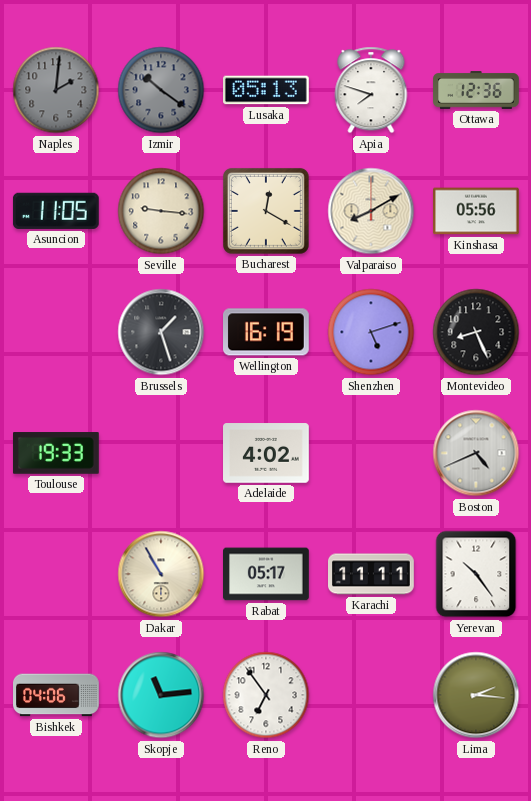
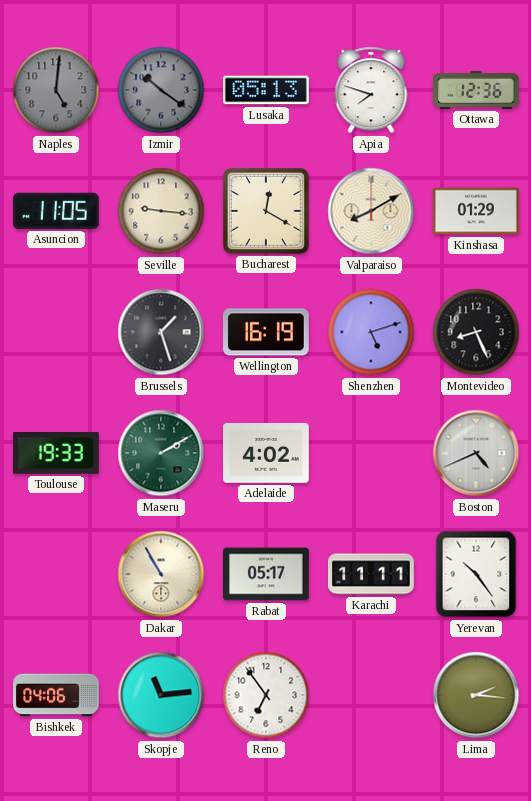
Naples: 2:01 -> 5:01 (56, 90)
Kinshasa: 05:56 -> 01:29 (477, 211)
Maseru: none -> 2:10 (161, 453)
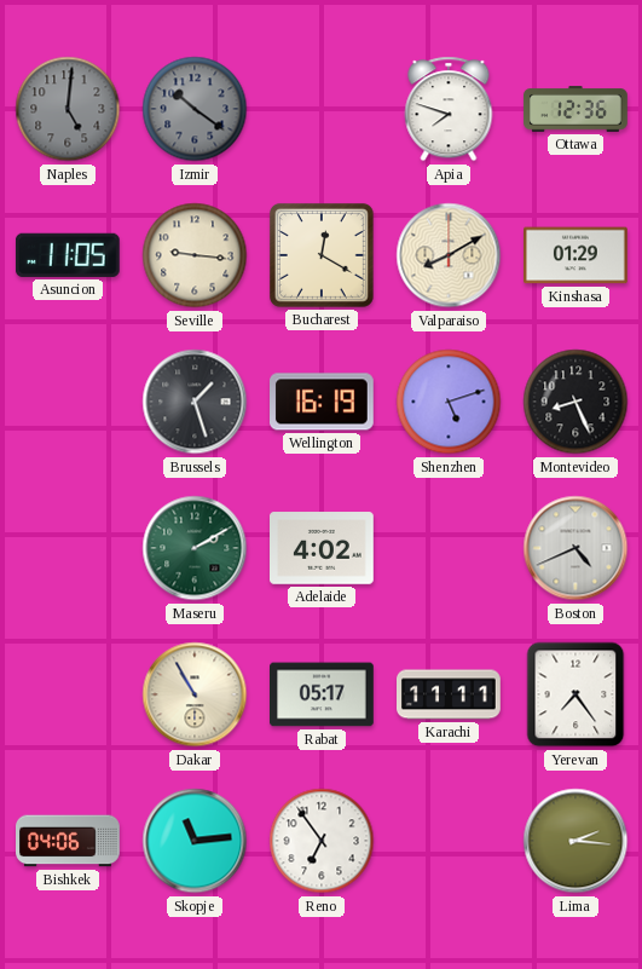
Lusaka: 05:13 -> none (267, 90)
Toulouse: 19:33 -> none (57, 453)
Yerevan: 10:24 -> 7:24 (576, 694)
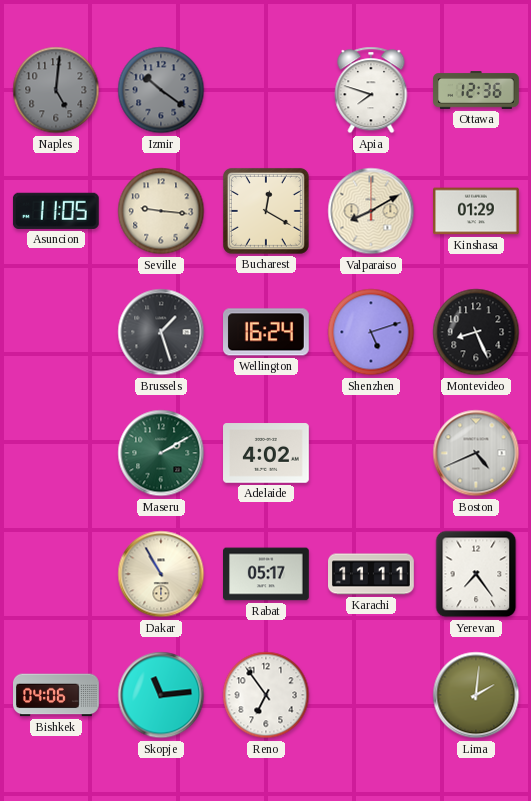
Wellington: 16:19 -> 16:24 (267, 332)
Lima: 2:16 -> 2:01 (476, 695)
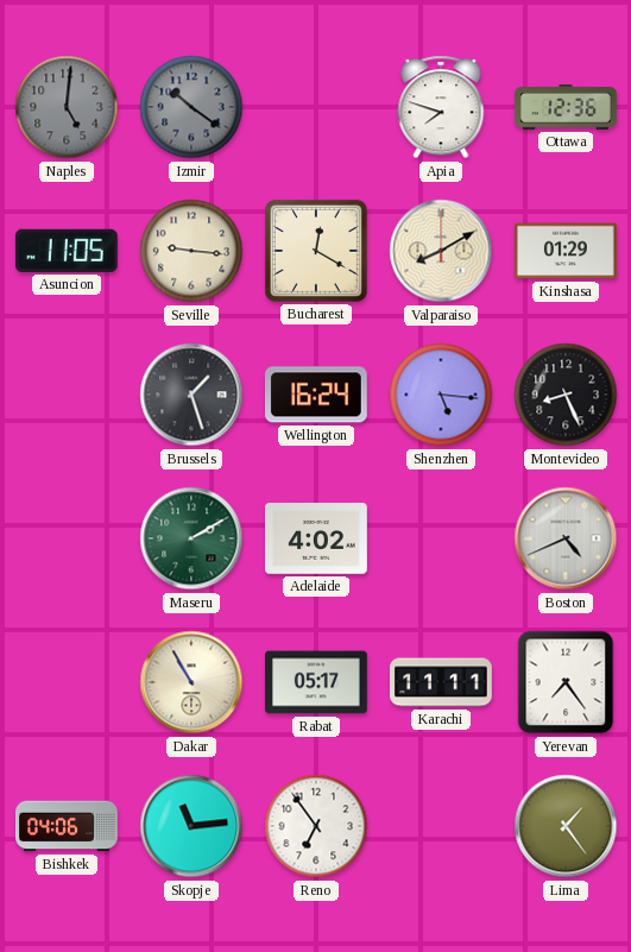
Shenzhen: 5:12 -> 5:16 (441, 395)
Lima: 2:01 -> 1:24 (566, 826)
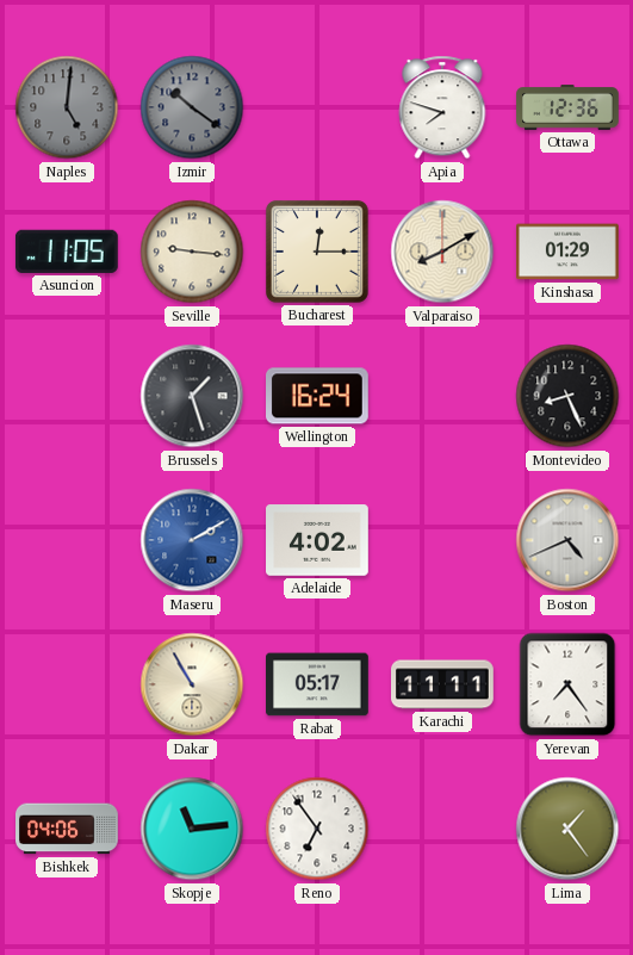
Bucharest: 12:20 -> 12:15 (317, 252)
Shenzhen: 5:16 -> none (441, 395)
Maseru dial: green -> blue (192, 540)
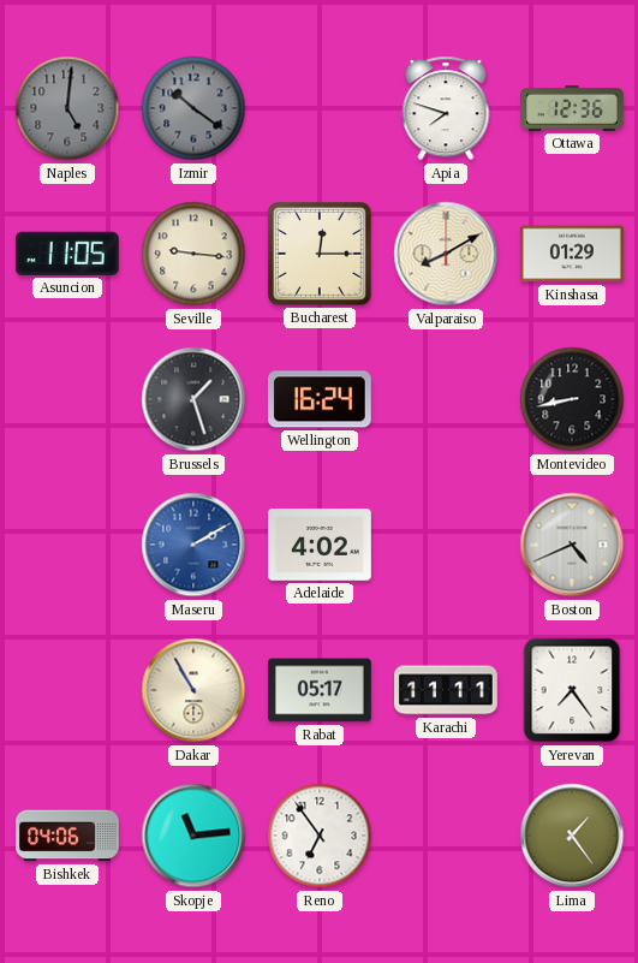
Montevideo: 8:26 -> 8:43 (572, 399)
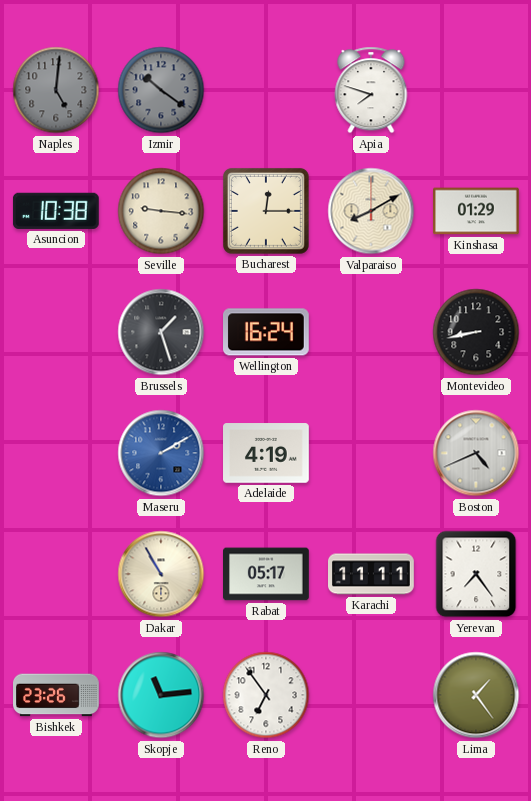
Ottawa: 12:36 -> none (572, 108)
Asuncion: 11:05 -> 10:38 (56, 211)
Adelaide: 4:02 -> 4:19 (267, 453)
Bishkek: 04:06 -> 23:26 (57, 695)
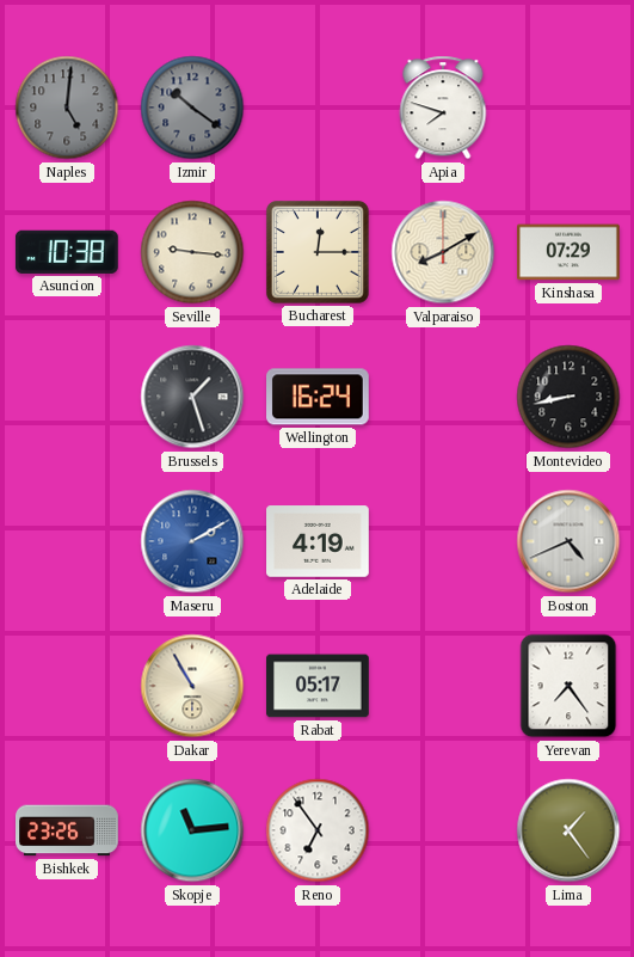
Kinshasa: 01:29 -> 07:29 (570, 252)
Karachi: 11:11 -> none (371, 574)
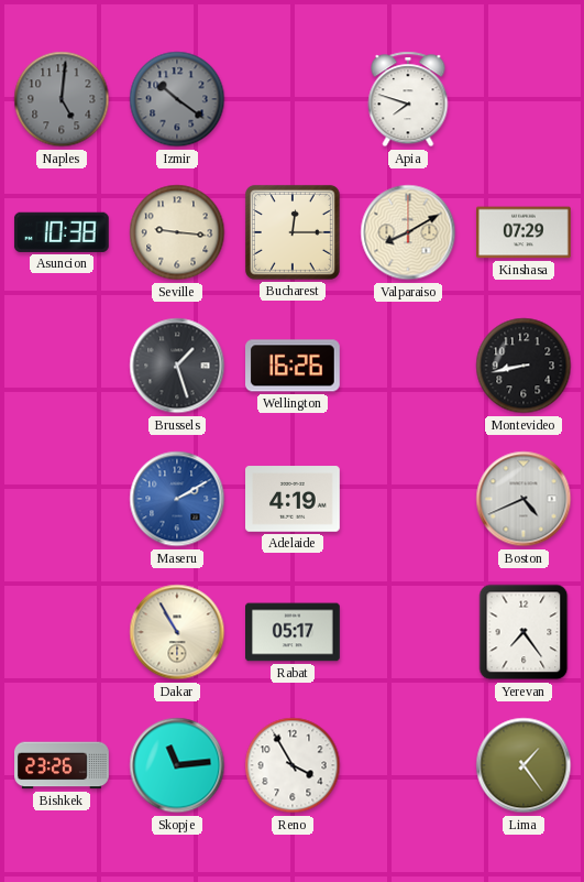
Wellington: 16:24 -> 16:26 (294, 366)
Reno: 6:54 -> 3:55 (293, 765)
